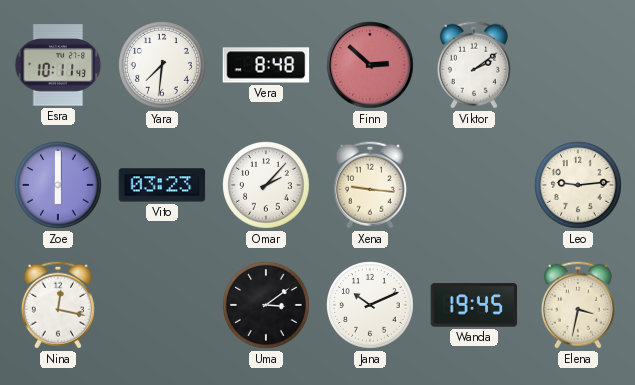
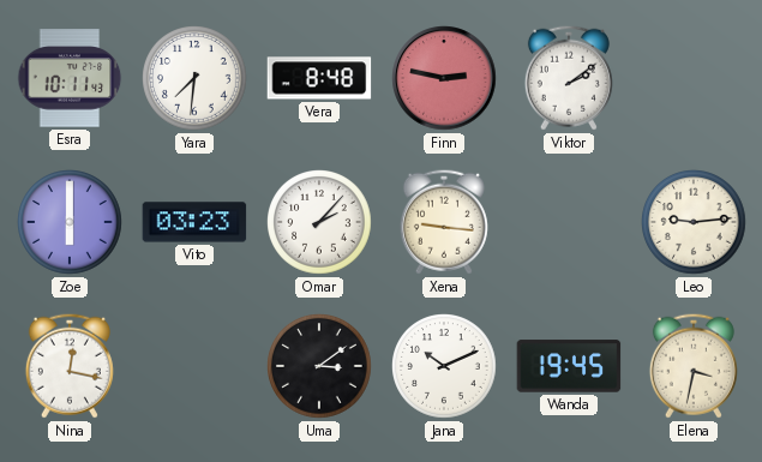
Finn: 2:52 -> 2:47 (444, 78)
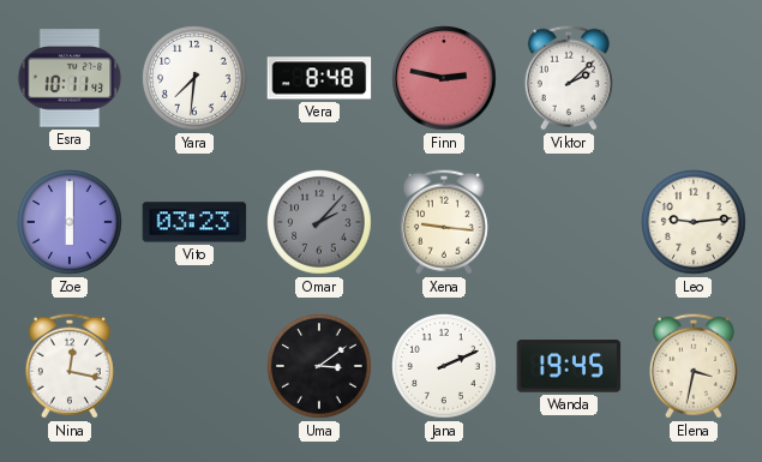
Viktor: 2:09 -> 2:08 (569, 78)
Omar dial: white -> grey (320, 223)
Jana: 10:11 -> 2:11 (445, 367)
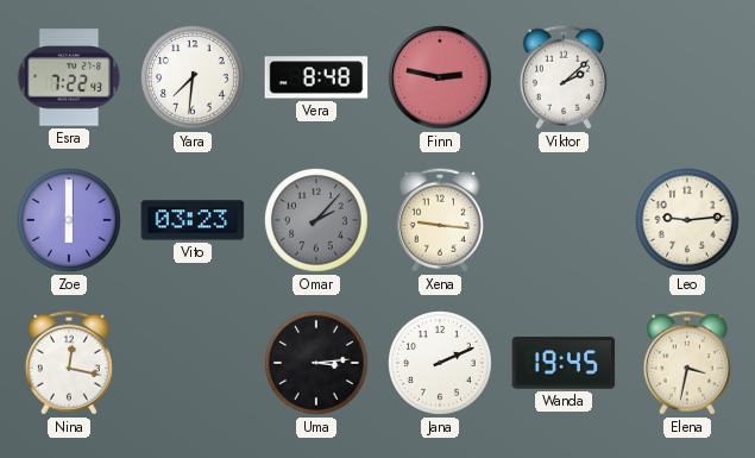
Esra: 10:11 -> 7:22 (69, 77)
Uma: 3:09 -> 3:14 (317, 364)
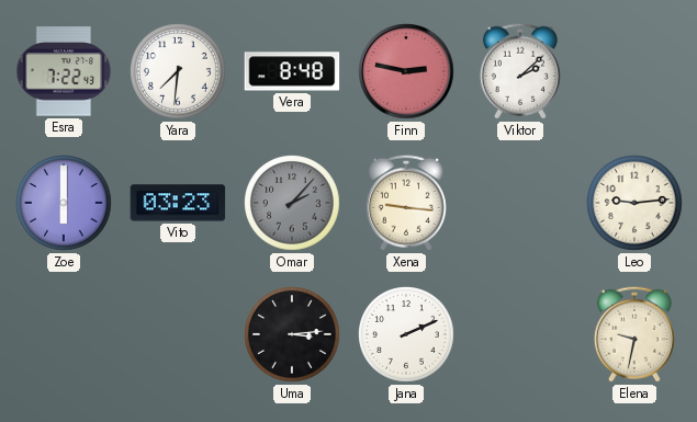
Nina: 12:17 -> none (69, 363)
Wanda: 19:45 -> none (564, 363)
Elena: 3:32 -> 9:32 (634, 334)
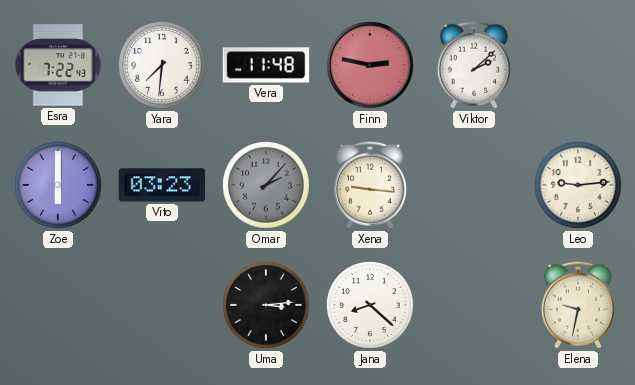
Vera: 8:48 -> 11:48 (266, 65)
Jana: 2:11 -> 8:22 (371, 306)
